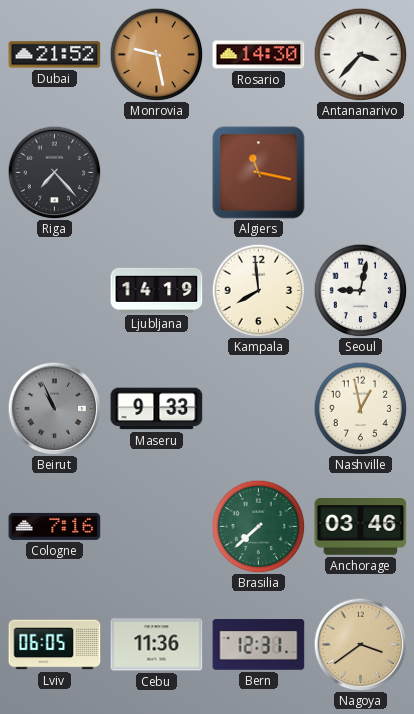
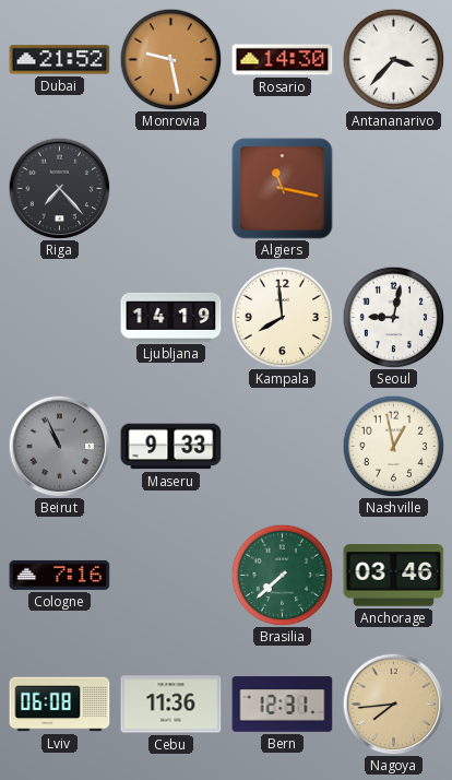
Lviv: 06:05 -> 06:08 (60, 705)
Nagoya: 3:39 -> 7:44 (393, 704)
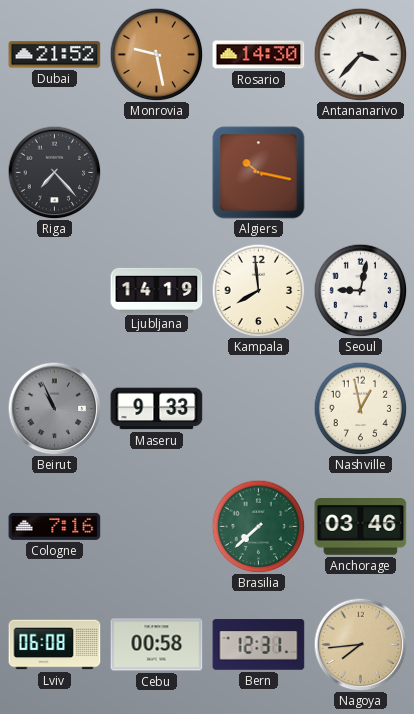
Algiers: 11:17 -> 10:17 (259, 173)
Cebu: 11:36 -> 00:58 (157, 645)
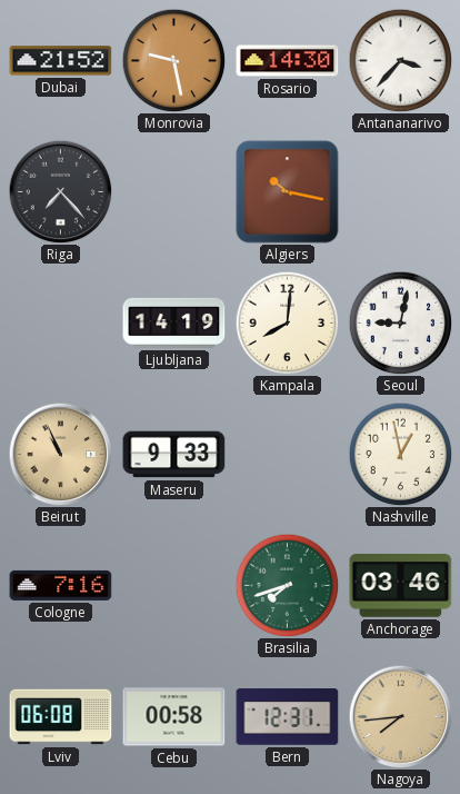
Kampala: 7:59 -> 8:01 (287, 322)
Beirut dial: grey -> champagne (60, 454)
Brasilia: 7:38 -> 7:42 (287, 585)
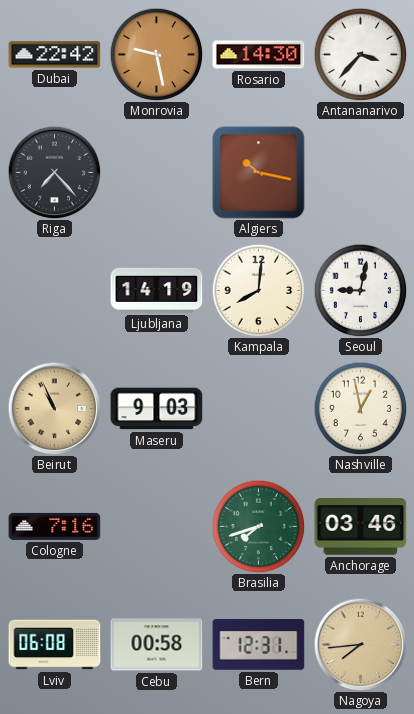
Dubai: 21:52 -> 22:42 (55, 55)
Maseru: 9:33 -> 9:03 (157, 409)
